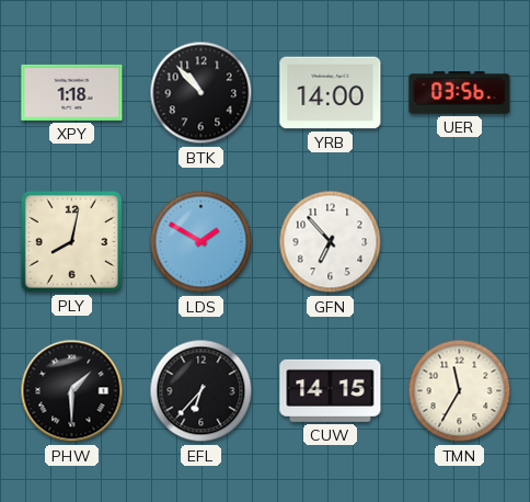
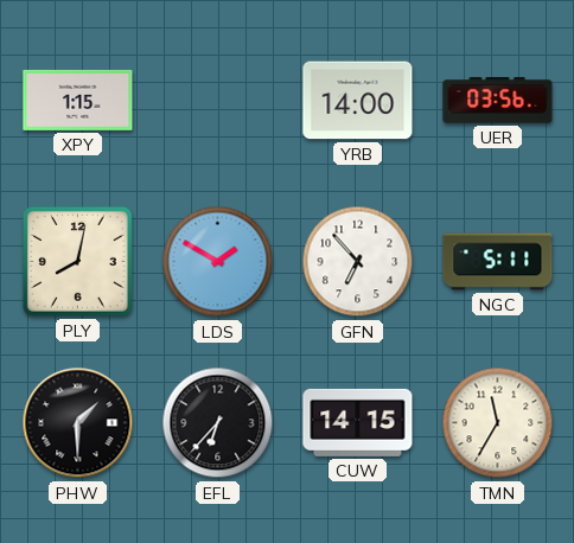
XPY: 1:18 -> 1:15 (78, 100)
BTK: 10:53 -> none (201, 93)
NGC: none -> 5:11 (498, 262)
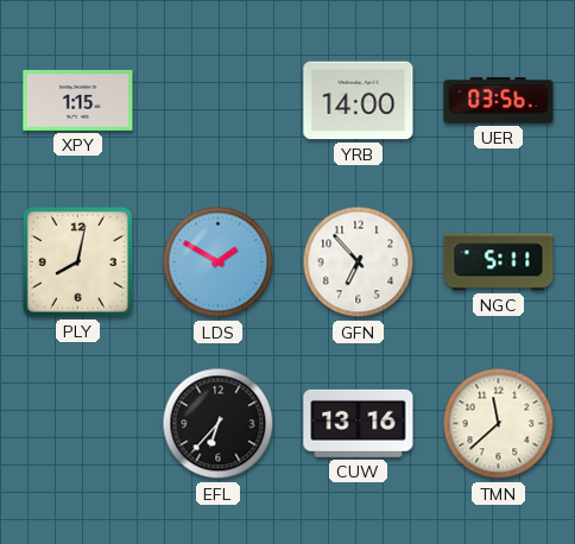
PHW: 1:30 -> none (78, 423)
CUW: 14:15 -> 13:16 (359, 423)
TMN: 11:35 -> 11:38 (499, 424)
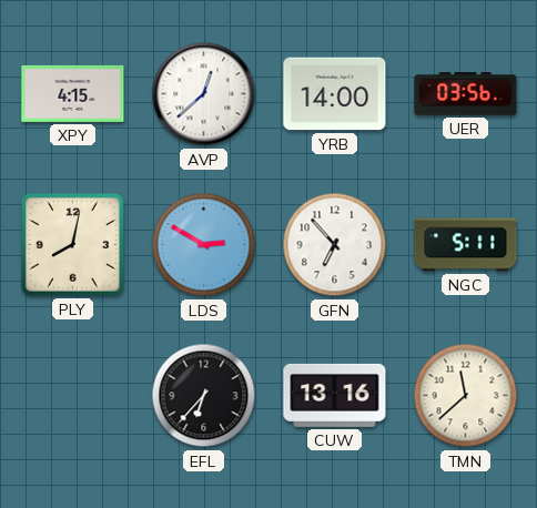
XPY: 1:15 -> 4:15 (73, 93)
AVP: none -> 12:38 (204, 94)
LDS: 1:50 -> 2:50 (204, 245)
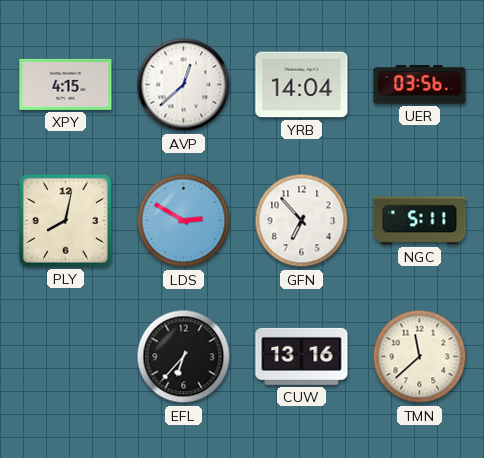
YRB: 14:00 -> 14:04 (302, 85)
